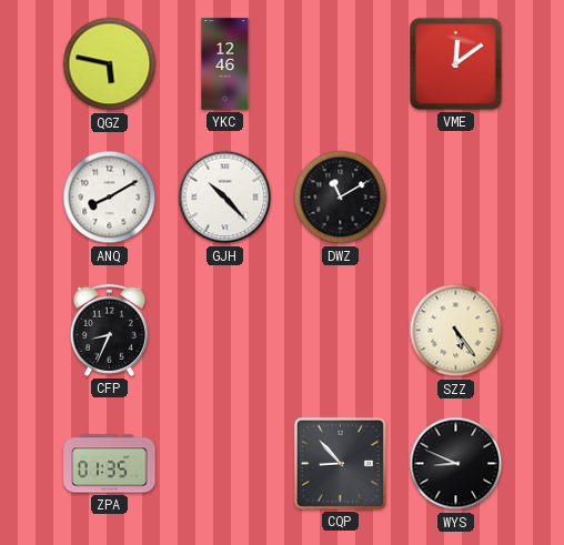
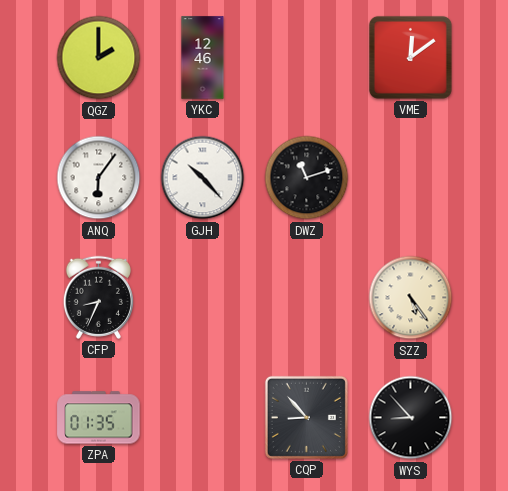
QGZ: 5:47 -> 2:00 (99, 58)
ANQ: 8:10 -> 6:06 (99, 178)
DWZ: 11:10 -> 11:12 (307, 178)
WYS: 8:49 -> 8:53 (411, 418)
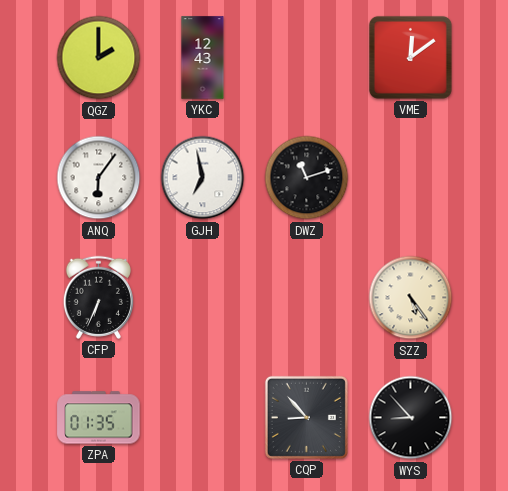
YKC: 12:46 -> 12:43 (203, 58)
GJH: 10:23 -> 6:58 (203, 178)
CFP: 8:34 -> 6:34 (98, 297)
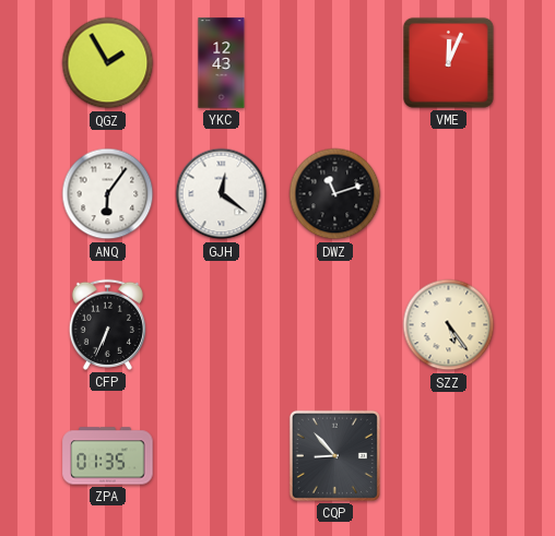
QGZ: 2:00 -> 1:55 (108, 63)
VME: 12:09 -> 12:04 (448, 62)
GJH: 6:58 -> 12:21 (222, 194)
WYS: 8:53 -> none (411, 418)
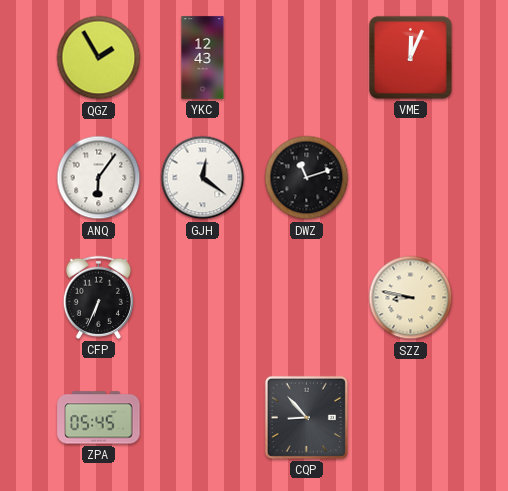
SZZ: 5:24 -> 8:47 (411, 298)
ZPA: 01:35 -> 05:45 (99, 418)
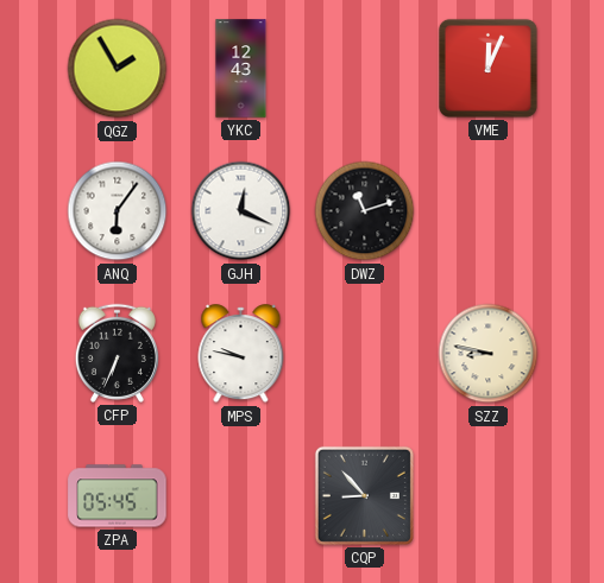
GJH: 12:21 -> 12:19 (241, 211)
MPS: none -> 9:47 (241, 354)
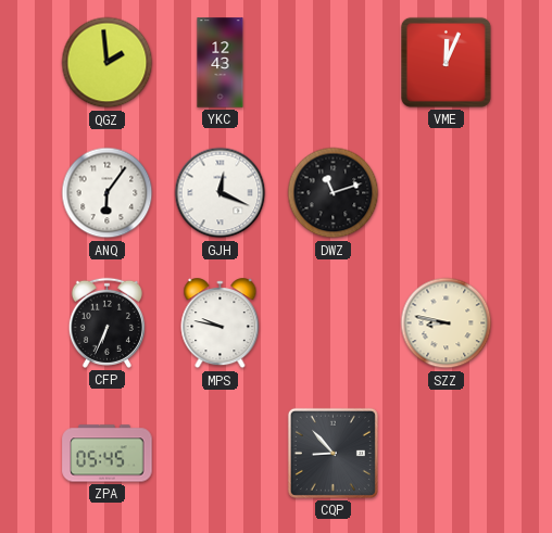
QGZ: 1:55 -> 1:59 (108, 63)
